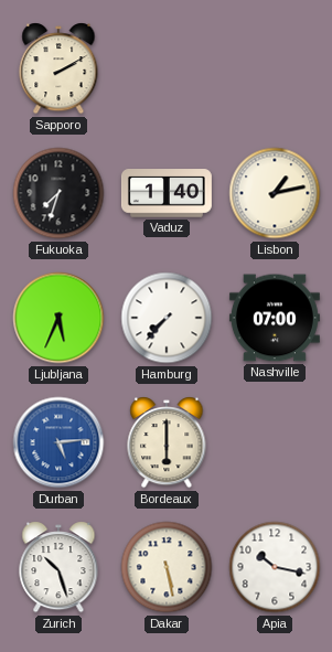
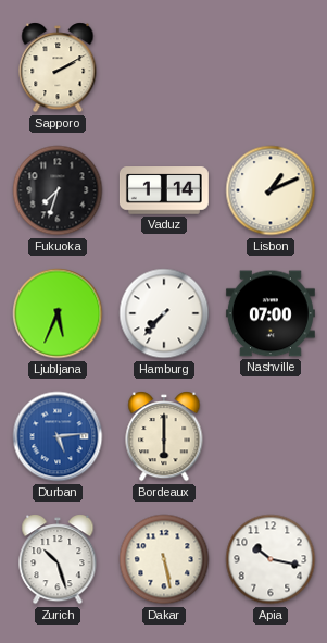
Vaduz: 1:40 -> 1:14 (164, 190)
Lisbon: 1:13 -> 1:11 (271, 190)
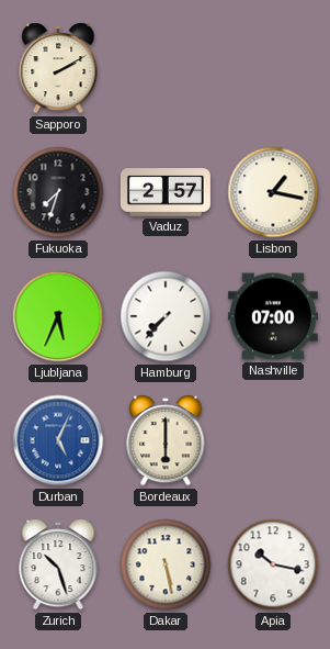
Vaduz: 1:14 -> 2:57 (166, 192)
Lisbon: 1:11 -> 1:17 (273, 192)
Durban: 5:14 -> 5:04 (58, 440)
